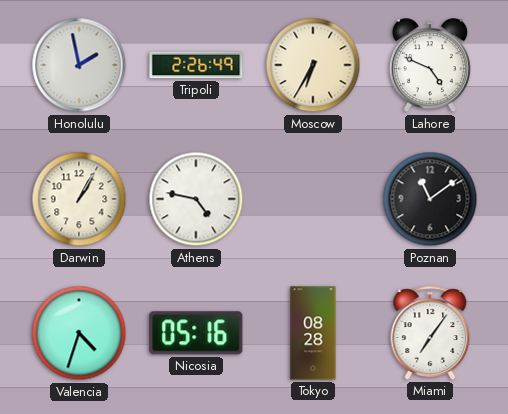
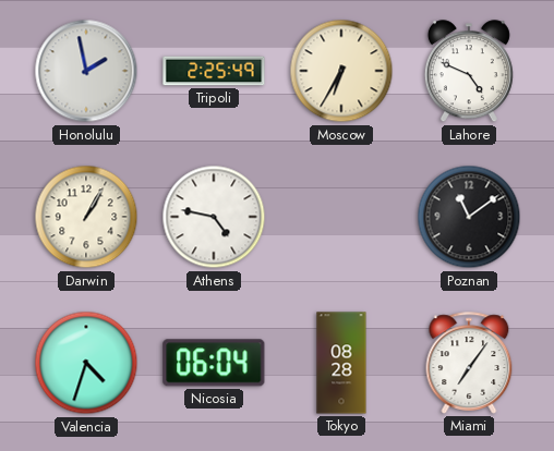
Tripoli: 2:26 -> 2:25 (214, 71)
Nicosia: 05:16 -> 06:04 (214, 363)
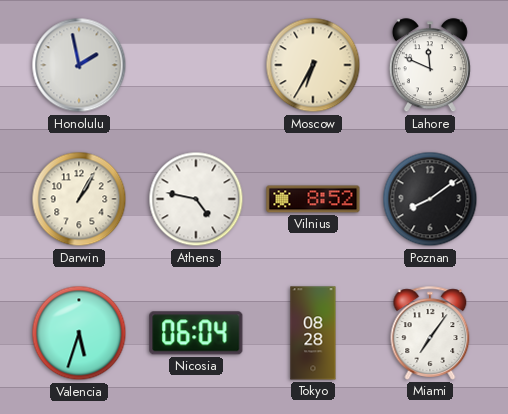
Tripoli: 2:25 -> none (214, 71)
Lahore: 4:49 -> 11:49 (430, 66)
Vilnius: none -> 8:52 (313, 199)
Poznan: 11:09 -> 8:09 (430, 199)
Valencia: 4:33 -> 5:33 (79, 333)
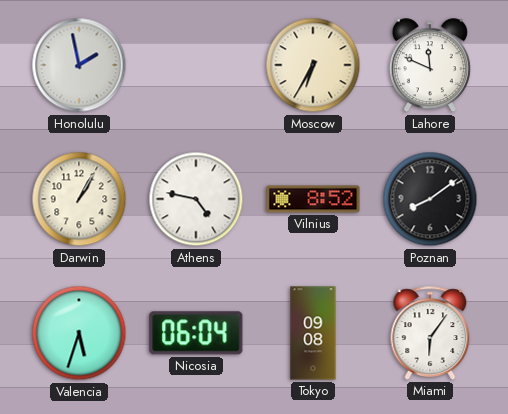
Tokyo: 08:28 -> 09:08 (313, 333)
Miami: 7:06 -> 6:06 (430, 333)
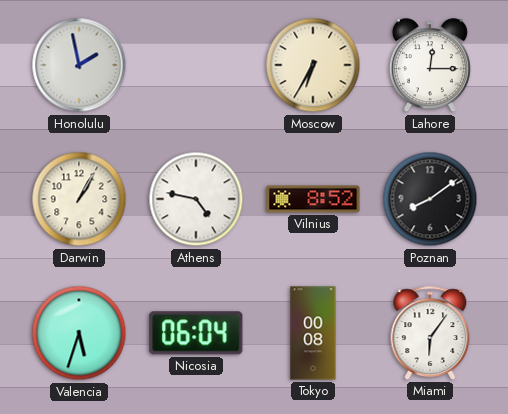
Lahore: 11:49 -> 12:15 (430, 66)
Tokyo: 09:08 -> 00:08 (313, 333)
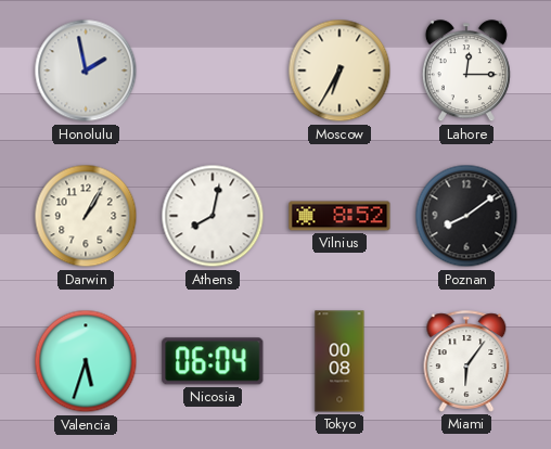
Athens: 4:47 -> 8:02 (213, 216)
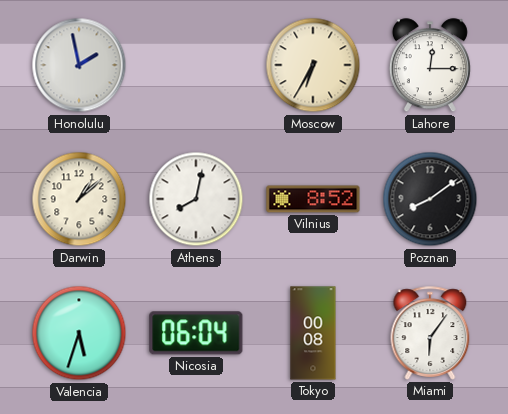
Darwin: 1:05 -> 1:08 (79, 199)
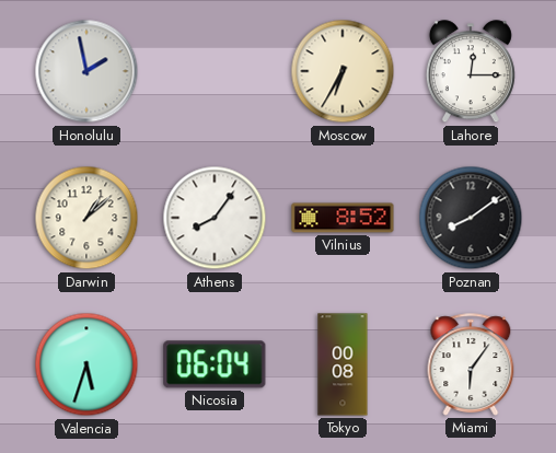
Athens: 8:02 -> 8:06 (215, 218)
